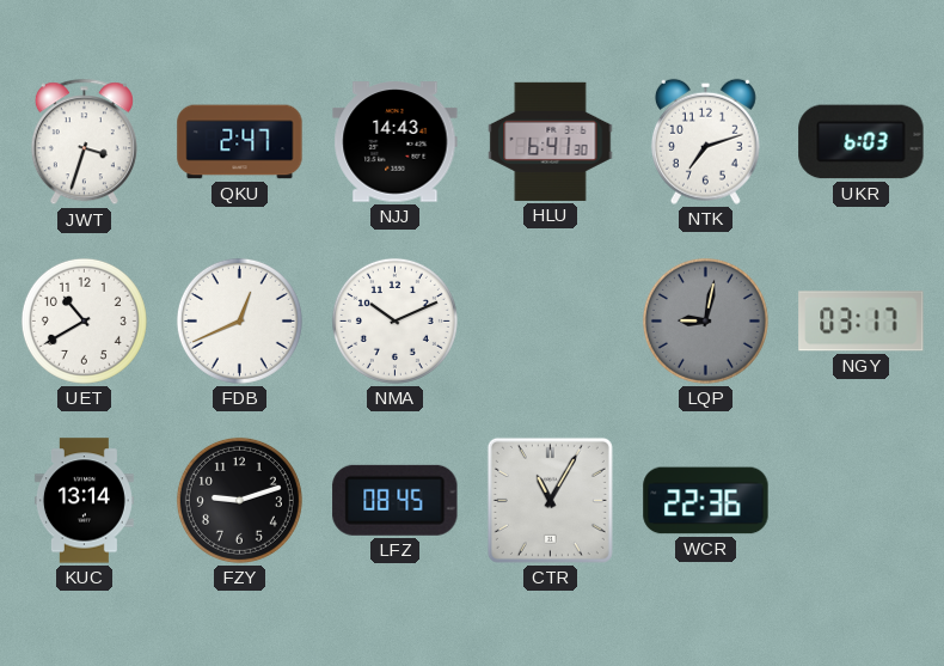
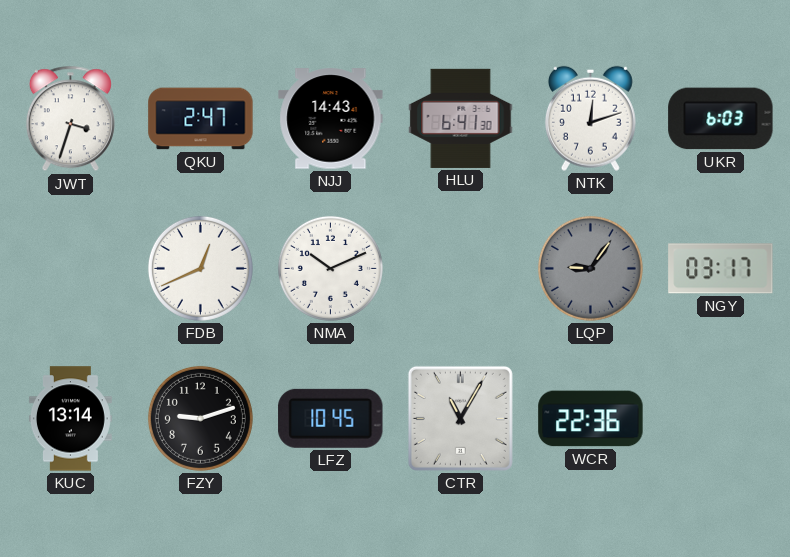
NTK: 7:12 -> 12:12 (590, 118)
UET: 10:40 -> none (84, 320)
LQP: 9:02 -> 9:06 (590, 268)
LFZ: 08:45 -> 10:45 (331, 418)
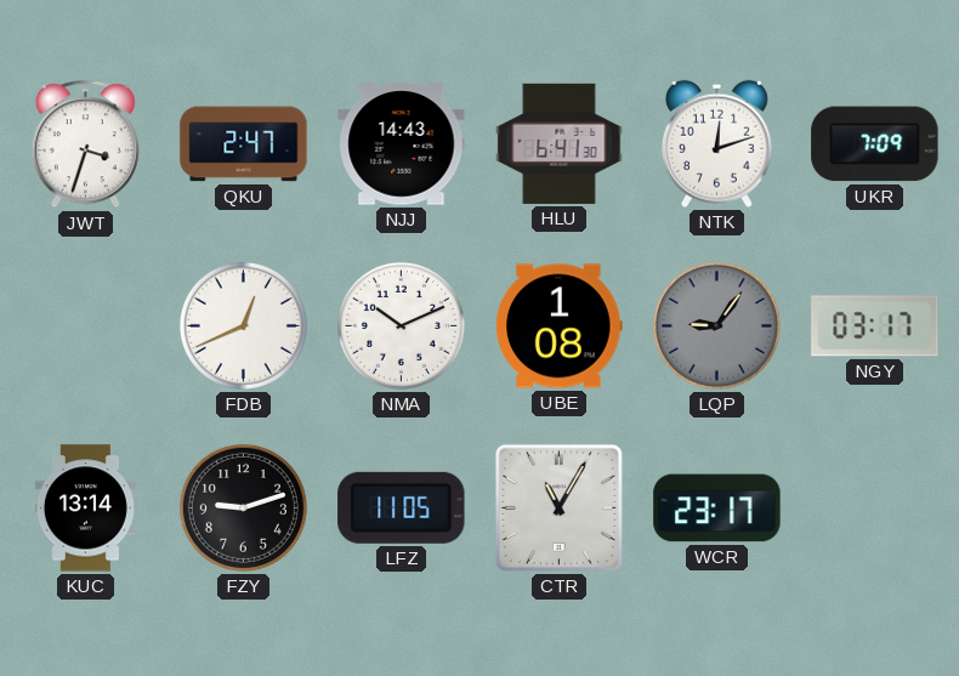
UKR: 6:03 -> 7:09 (875, 144)
UBE: none -> 1:08 (560, 326)
LFZ: 10:45 -> 11:05 (402, 507)
WCR: 22:36 -> 23:17 (717, 509)
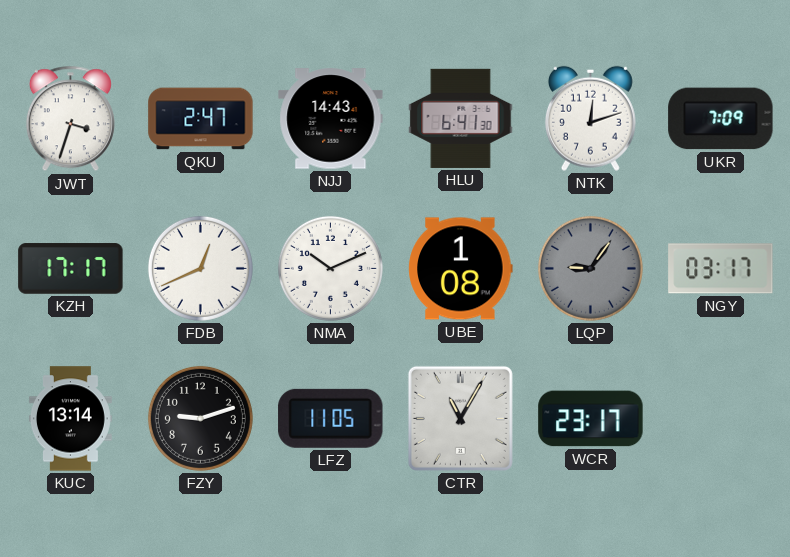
KZH: none -> 17:17 (71, 269)
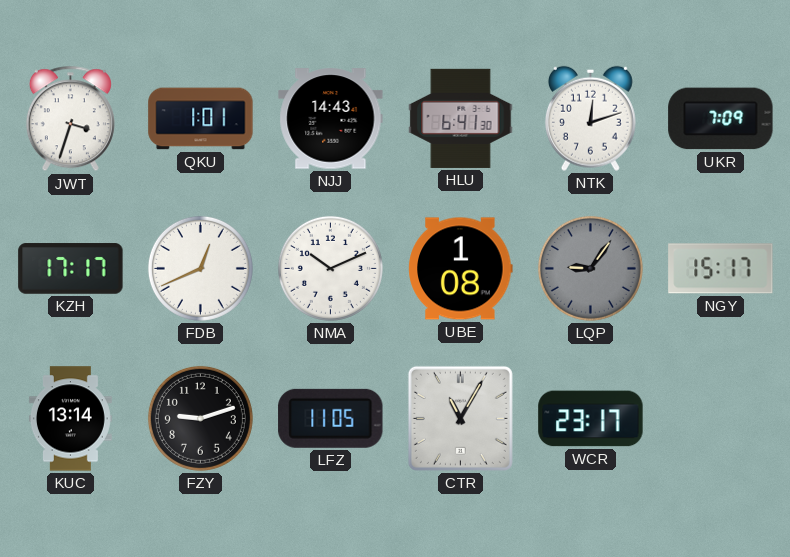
QKU: 2:47 -> 1:01 (201, 119)
NGY: 03:17 -> 15:17 (721, 269)
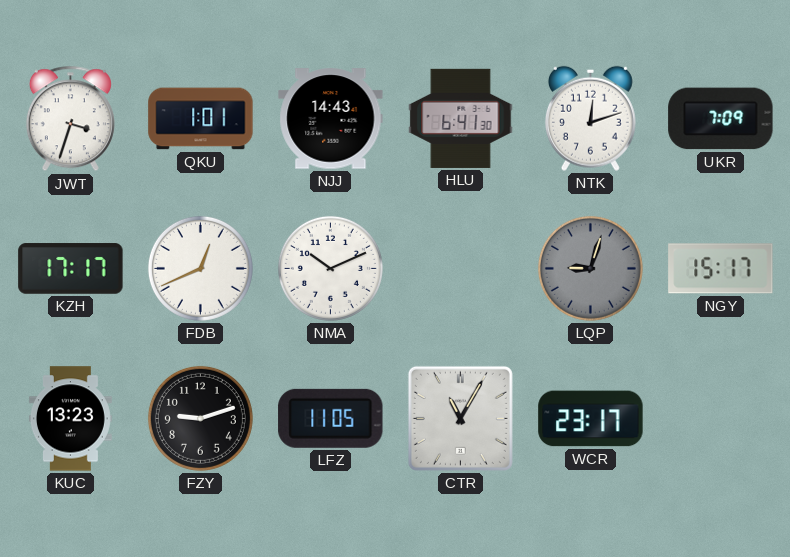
UBE: 1:08 -> none (461, 269)
LQP: 9:06 -> 9:03 (590, 268)
KUC: 13:14 -> 13:23 (70, 419)
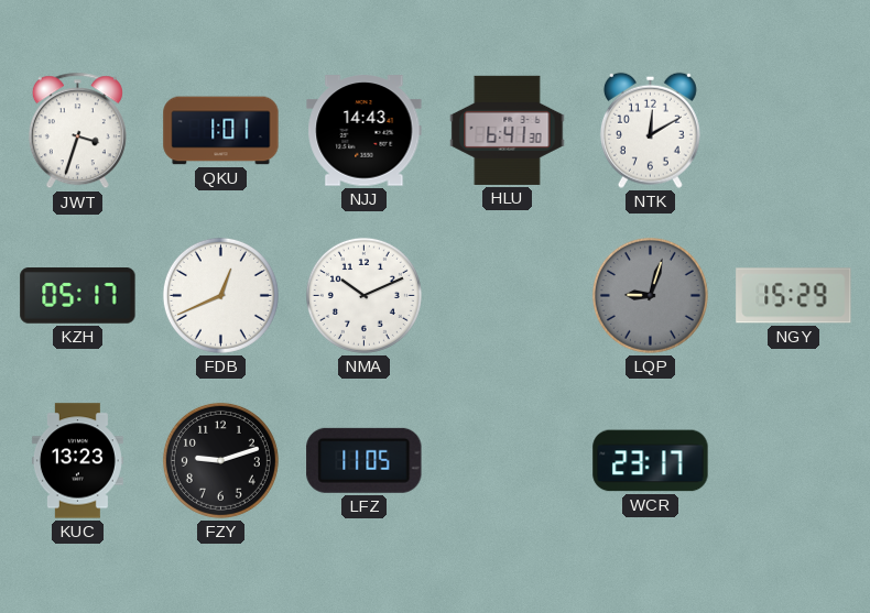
NTK: 12:12 -> 12:10 (650, 130)
UKR: 7:09 -> none (721, 119)
KZH: 17:17 -> 05:17 (78, 296)
NGY: 15:17 -> 15:29 (794, 296)
CTR: 11:05 -> none (460, 418)
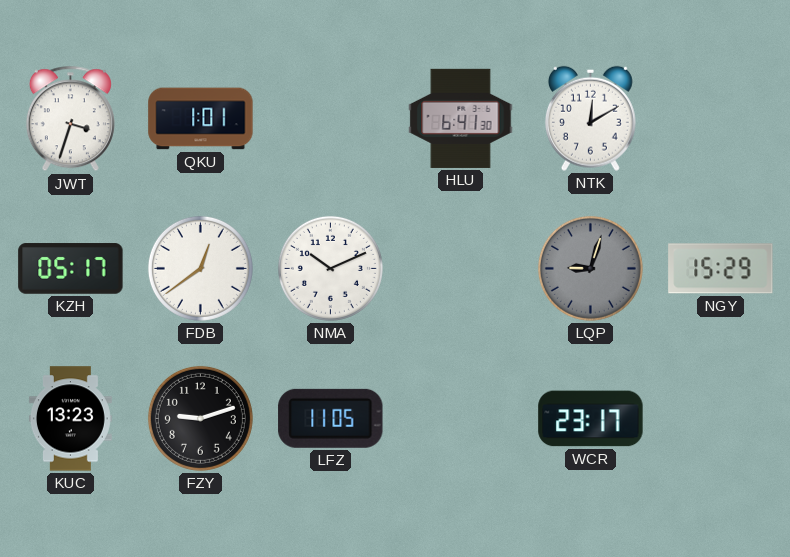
NJJ: 14:43 -> none (365, 131)
FDB: 12:41 -> 12:39 (200, 268)
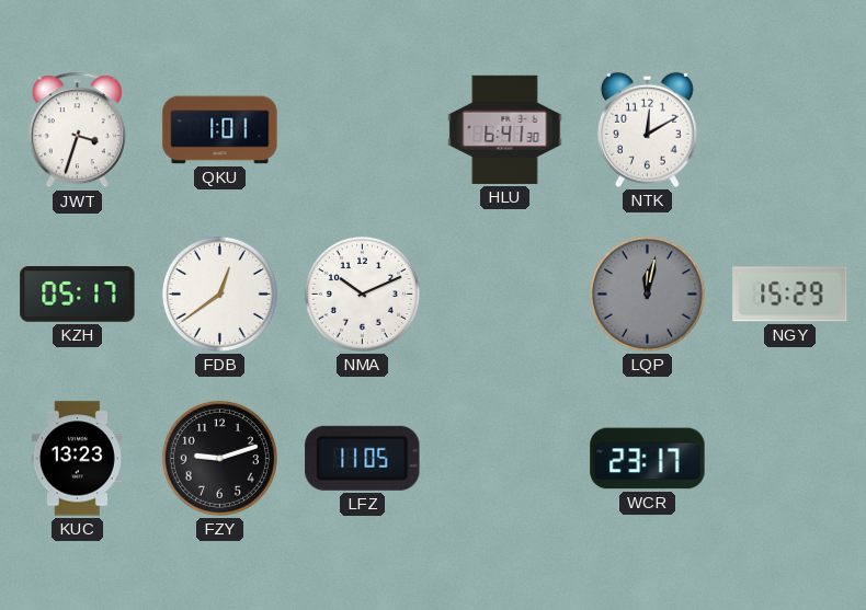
LQP: 9:03 -> 12:02 (647, 294)
